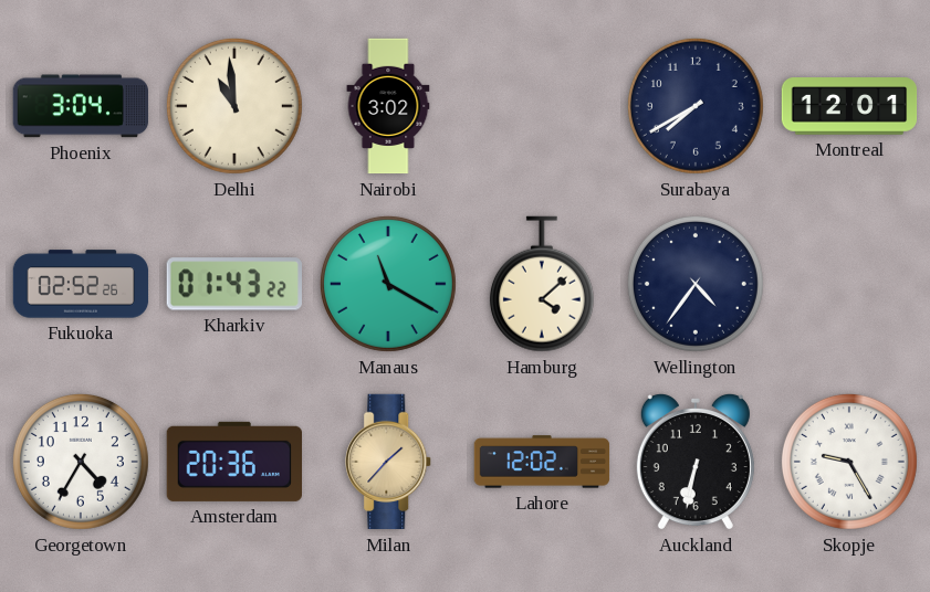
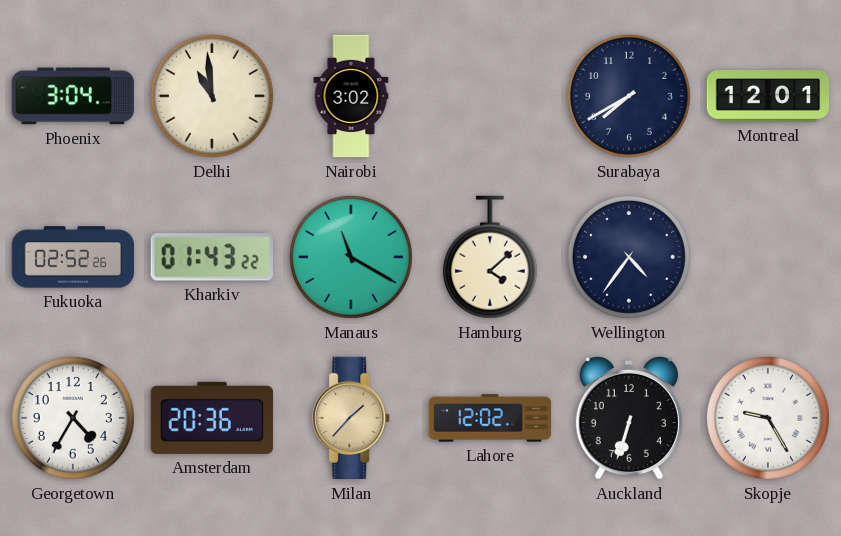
Auckland: 6:32 -> 6:33 (629, 418)
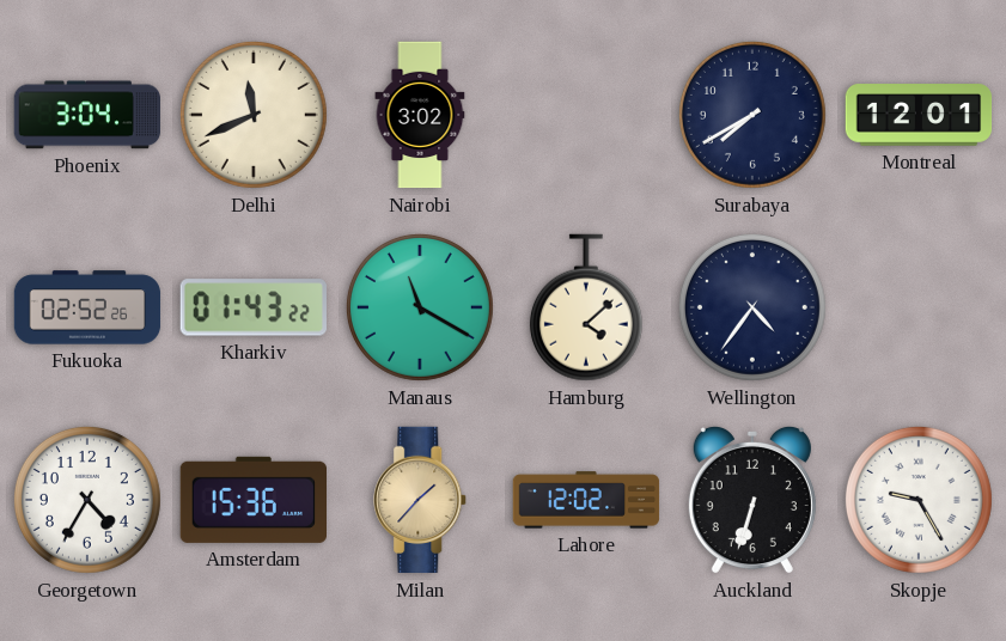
Delhi: 10:59 -> 11:41 (254, 115)
Amsterdam: 20:36 -> 15:36 (252, 500)
